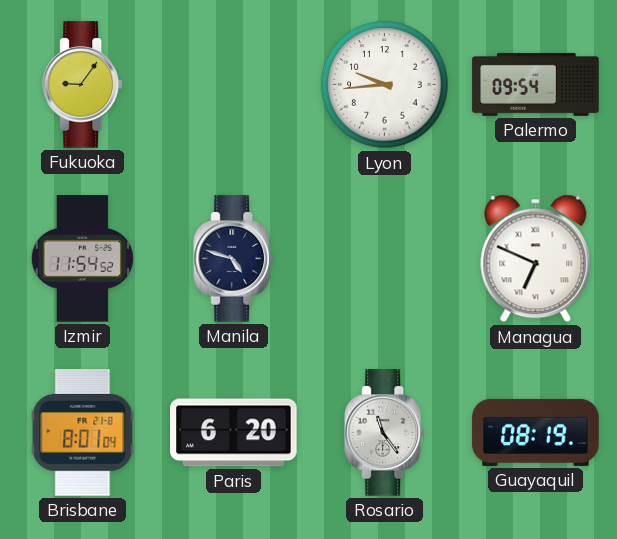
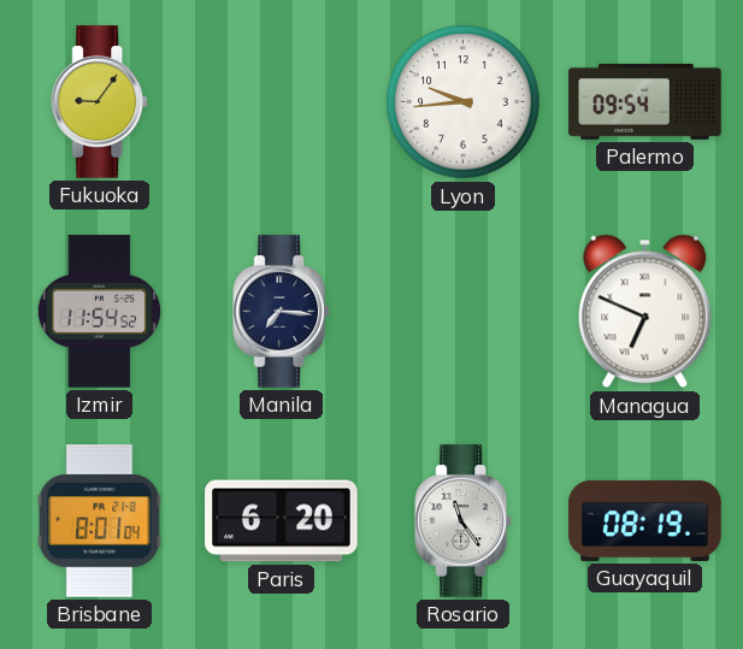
Manila: 4:48 -> 7:16 (282, 312)
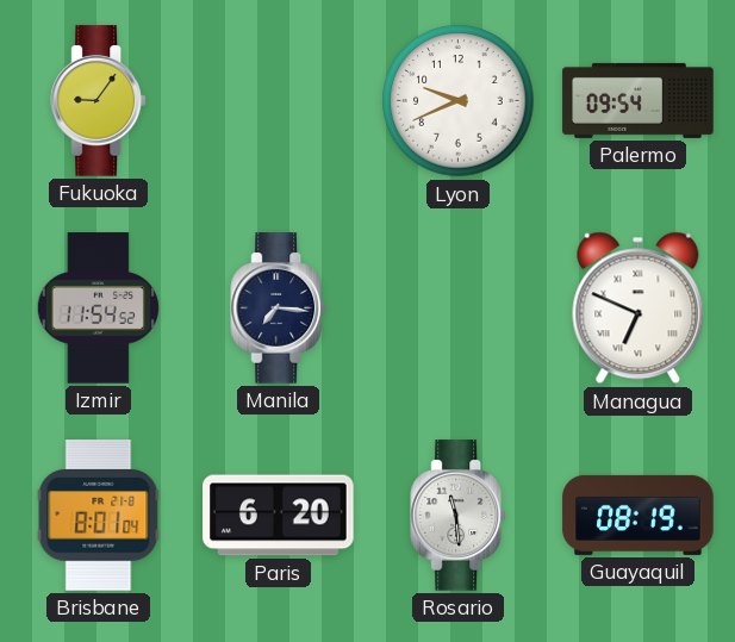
Lyon: 9:44 -> 9:41 (459, 101)
Rosario: 11:24 -> 11:29 (459, 516)
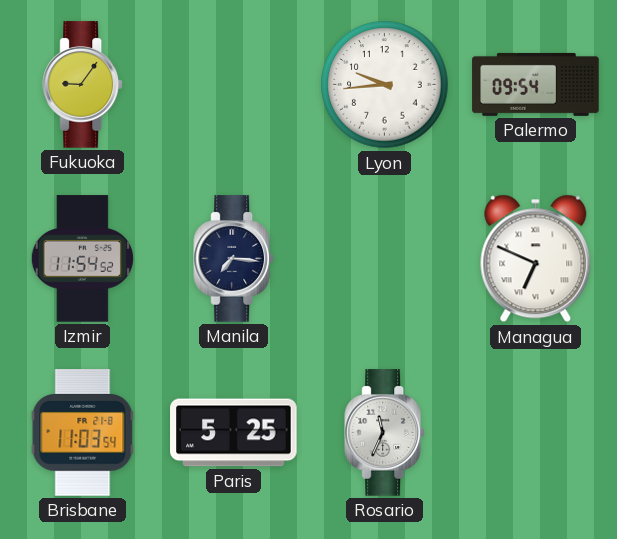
Lyon: 9:41 -> 9:44 (385, 85)
Brisbane: 8:01 -> 11:03 (83, 433)
Paris: 6:20 -> 5:25 (234, 433)
Rosario: 11:29 -> 11:34 (385, 433)
Guayaquil: 08:19 -> none (639, 515)
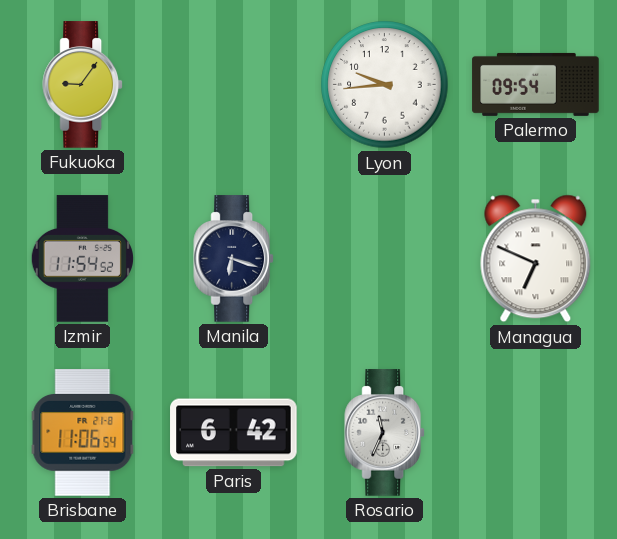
Manila: 7:16 -> 6:18 (234, 259)
Brisbane: 11:03 -> 11:06 (83, 433)
Paris: 5:25 -> 6:42 (234, 433)
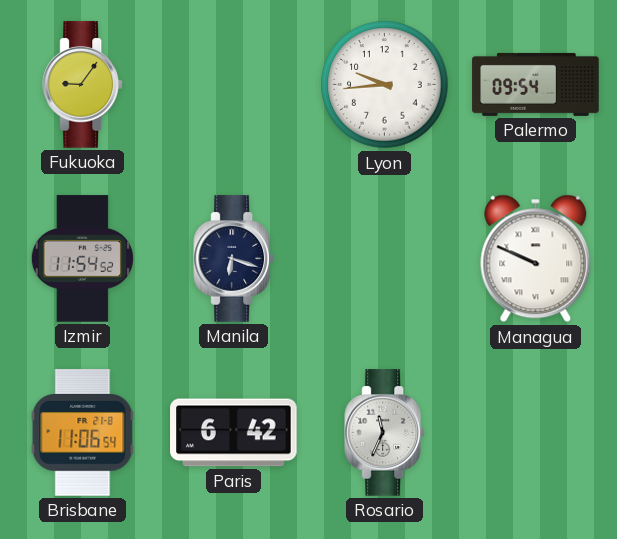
Managua: 6:49 -> 9:49 (536, 259)
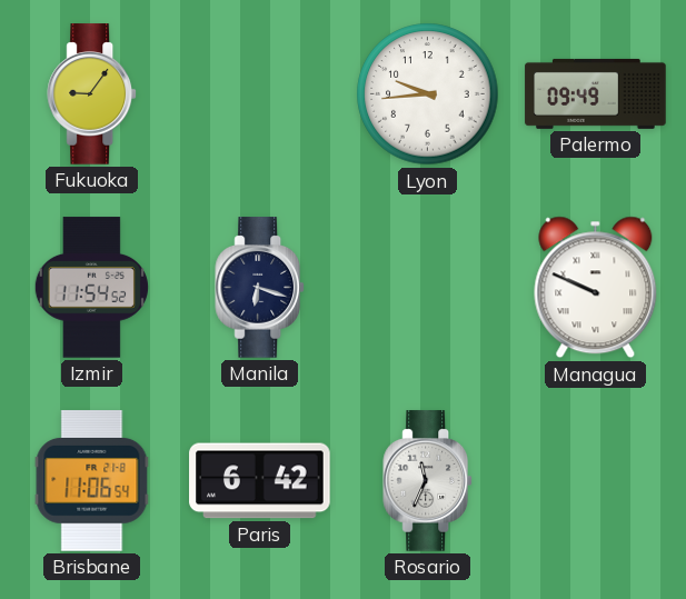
Palermo: 09:54 -> 09:49 (596, 93)
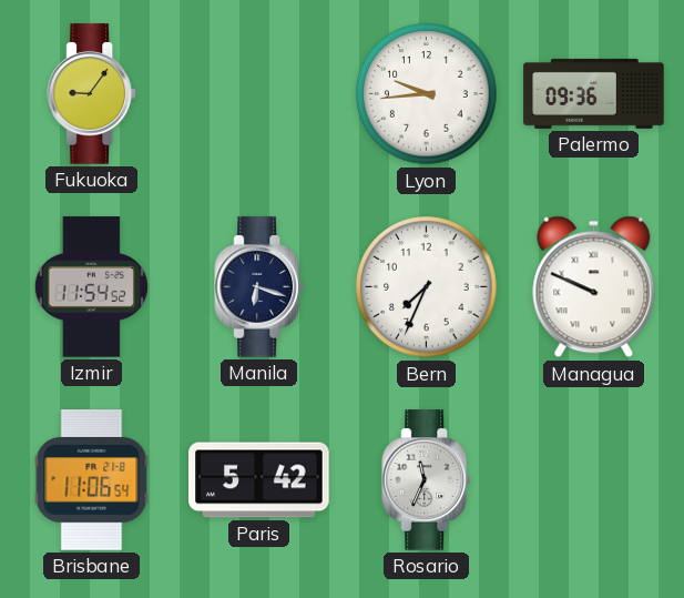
Palermo: 09:49 -> 09:36 (594, 93)
Bern: none -> 7:34 (427, 287)
Paris: 6:42 -> 5:42 (259, 480)
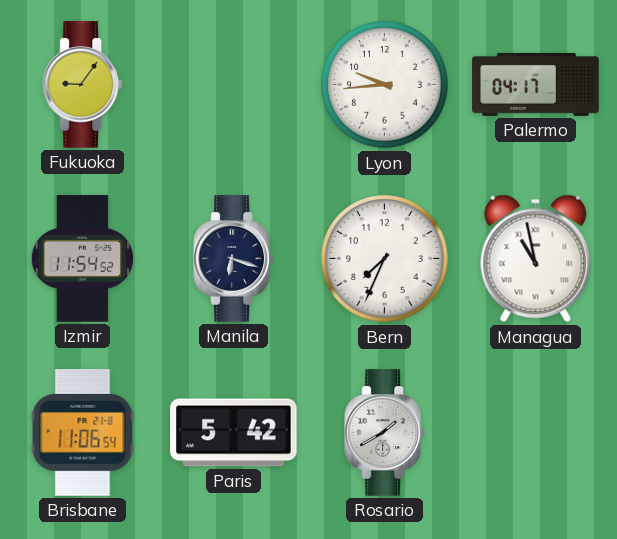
Palermo: 09:36 -> 04:17 (536, 84)
Managua: 9:49 -> 10:58 (536, 259)
Rosario: 11:34 -> 1:40 (385, 433)
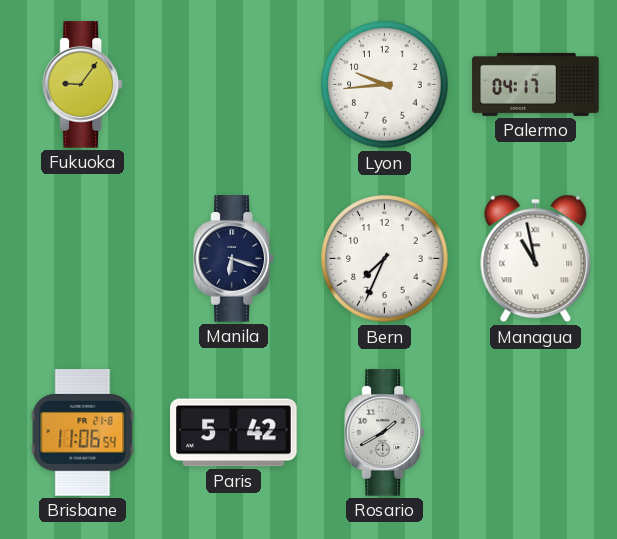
Izmir: 11:54 -> none (82, 259)
